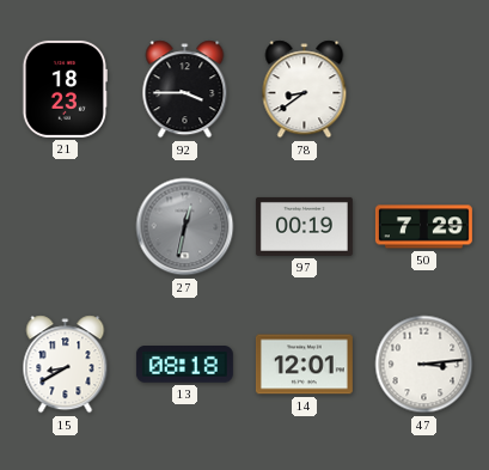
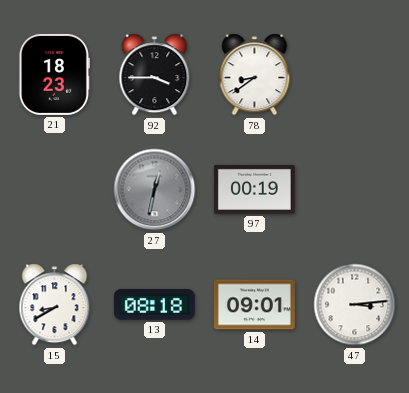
50: 7:29 -> none (423, 227)
14: 12:01 -> 09:01 (254, 305)
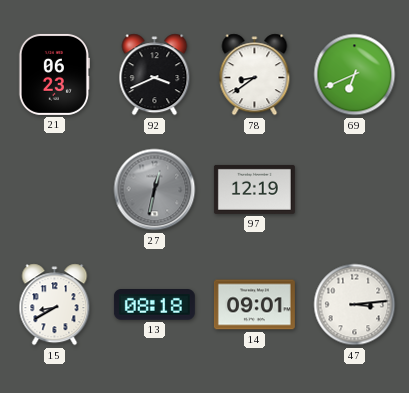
21: 18:23 -> 06:23 (54, 74)
92: 3:45 -> 3:41 (155, 75)
69: none -> 6:41 (355, 75)
97: 00:19 -> 12:19 (254, 189)
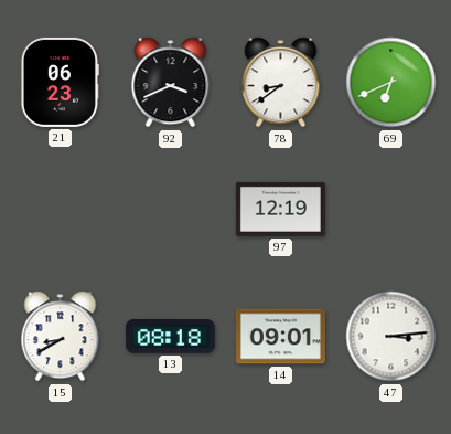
27: 12:32 -> none (155, 190)
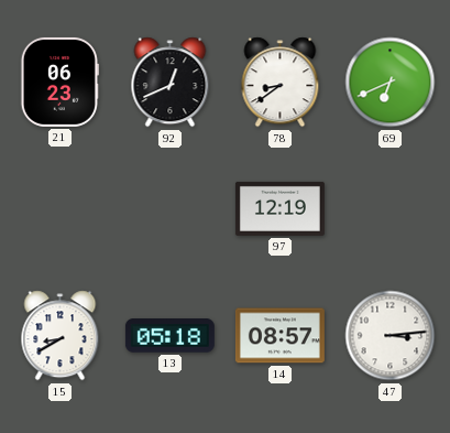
92: 3:41 -> 12:41 (171, 83)
13: 08:18 -> 05:18 (169, 336)
14: 09:01 -> 08:57 (279, 336)
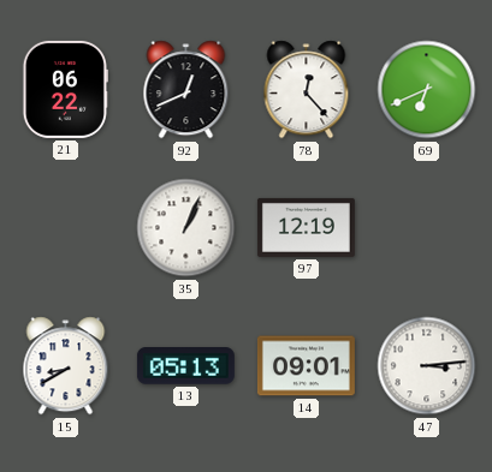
21: 06:23 -> 06:22 (65, 89)
78: 8:39 -> 12:23 (307, 90)
35: none -> 1:04 (186, 228)
13: 05:18 -> 05:13 (185, 366)
14: 08:57 -> 09:01 (306, 366)
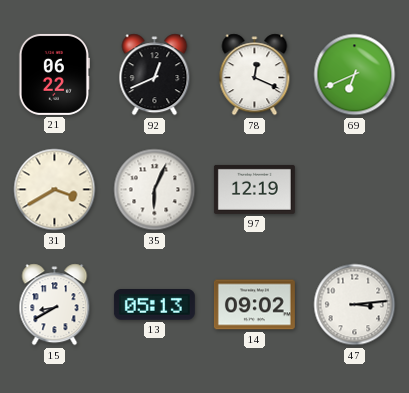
78: 12:23 -> 12:19 (255, 75)
31: none -> 3:40 (55, 190)
35: 1:04 -> 6:04 (155, 190)
14: 09:01 -> 09:02 (254, 305)
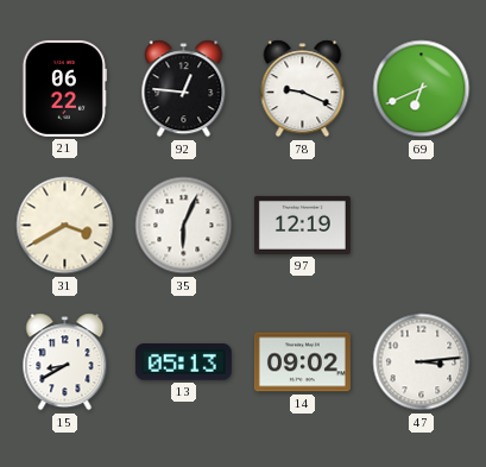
92: 12:41 -> 12:46 (184, 89)
78: 12:19 -> 9:19 (303, 89)
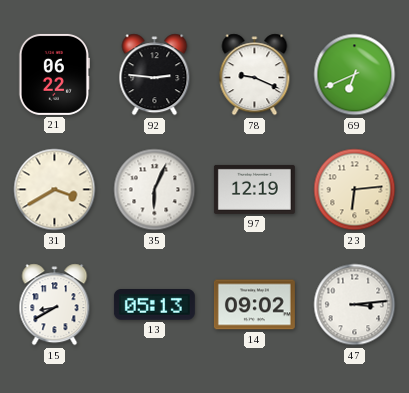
92: 12:46 -> 2:46 (155, 75)
23: none -> 6:14 (355, 190)
